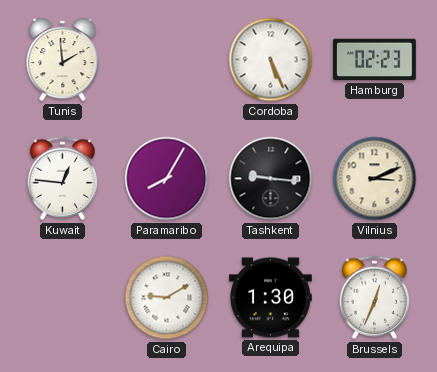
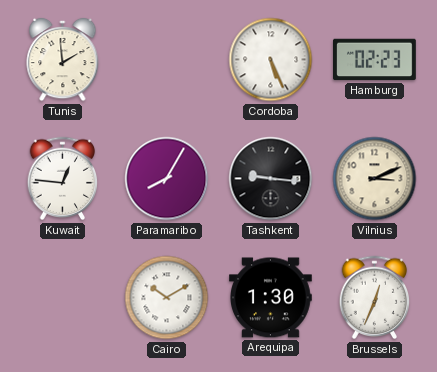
Cairo: 9:10 -> 10:10 (167, 298)
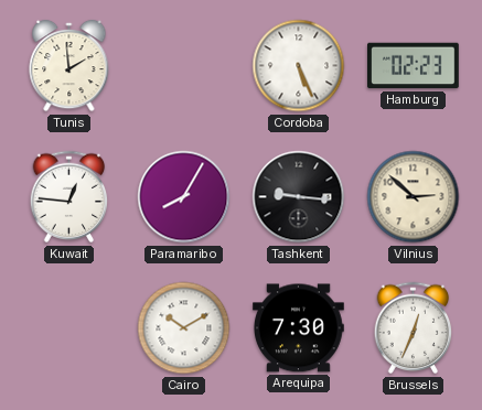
Vilnius: 3:11 -> 2:52 (414, 197)
Arequipa: 1:30 -> 7:30 (299, 328)
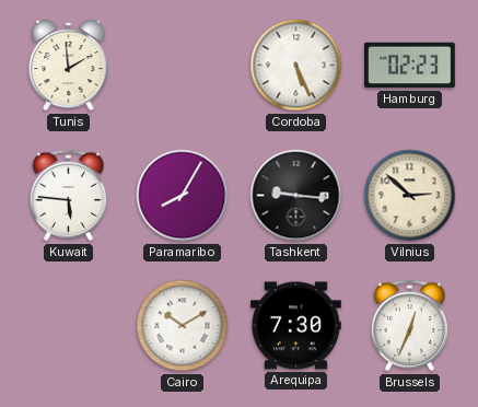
Kuwait: 12:46 -> 5:46 (69, 196)
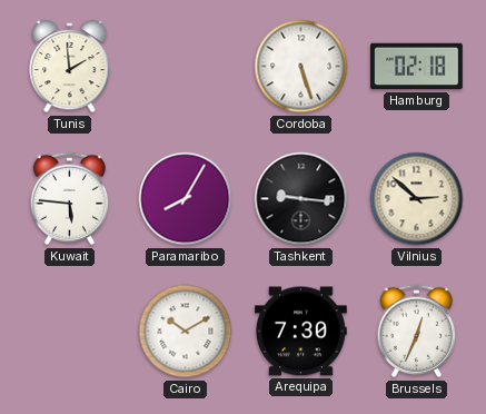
Cordoba: 5:26 -> 5:27 (301, 67)
Hamburg: 02:23 -> 02:18 (417, 67)
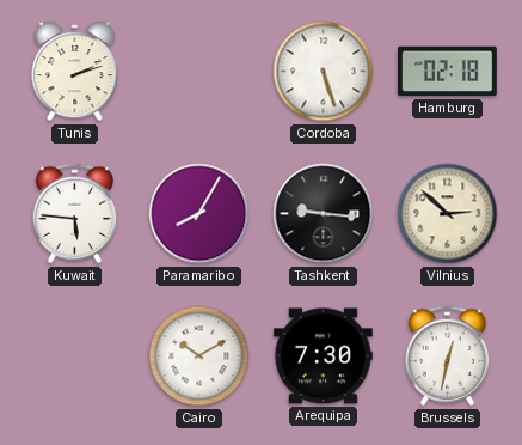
Tunis: 1:59 -> 2:12 (75, 72)
Brussels: 12:34 -> 12:32 (448, 356)
